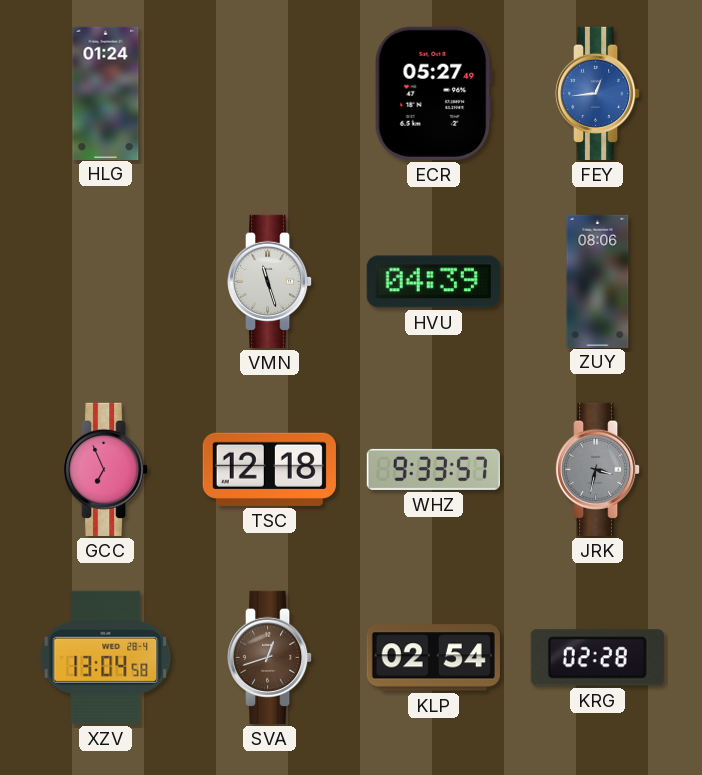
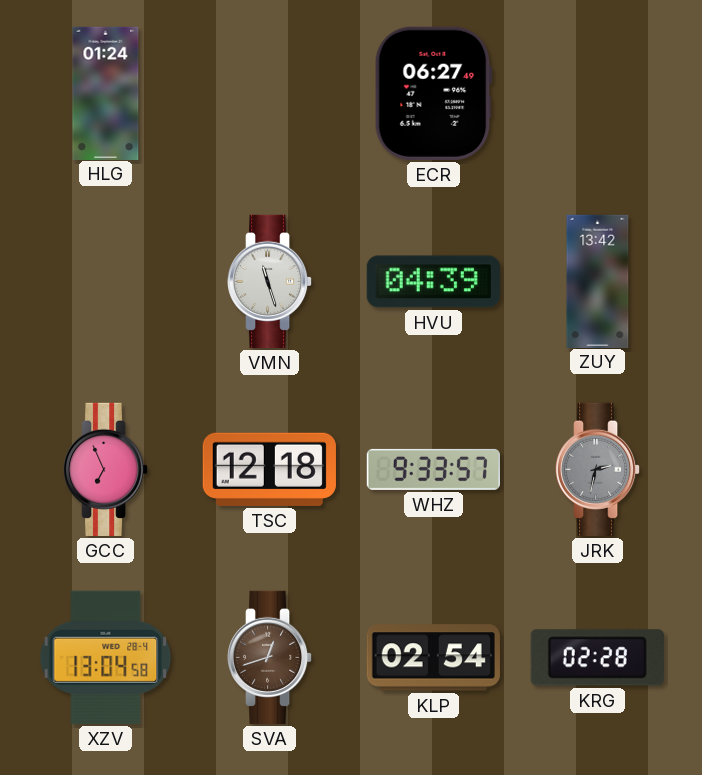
ECR: 05:27 -> 06:27 (433, 93)
FEY: 12:44 -> none (598, 93)
ZUY: 08:06 -> 13:42 (598, 281)
JRK: 3:32 -> 2:32 (598, 469)
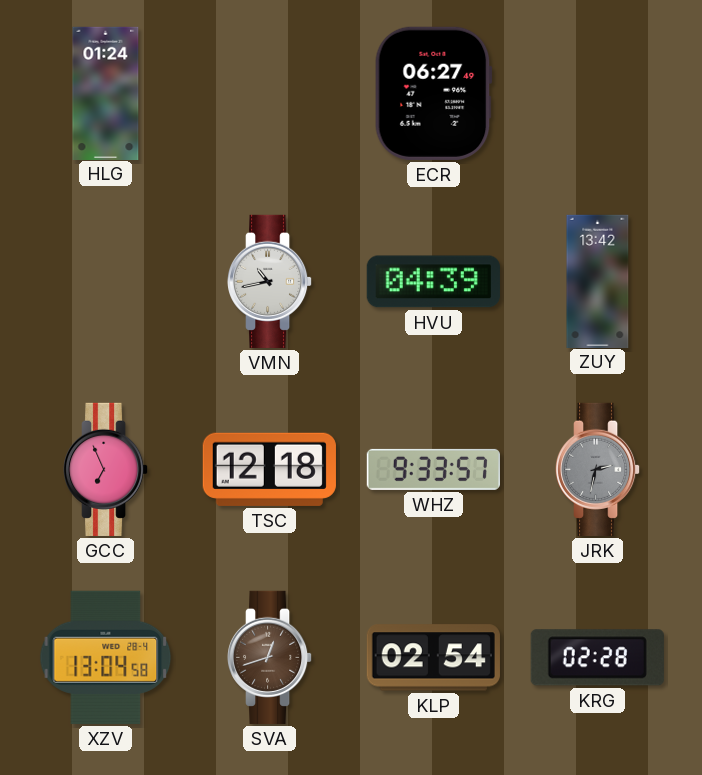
VMN: 11:27 -> 10:43 (270, 281)
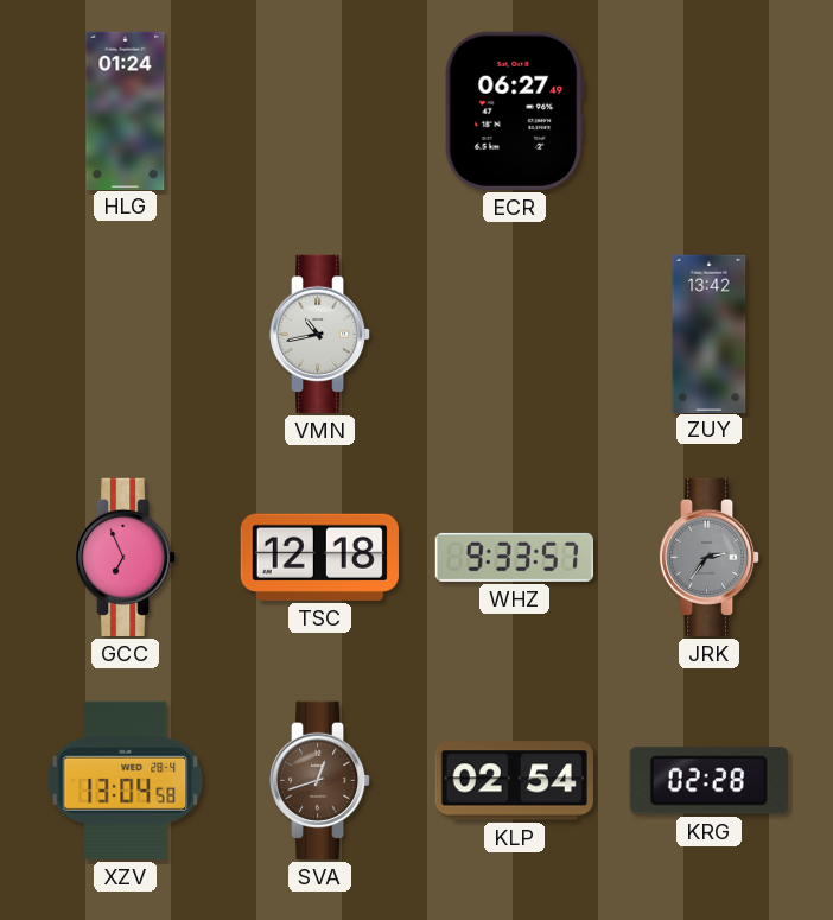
HVU: 04:39 -> none (433, 282)
JRK: 2:32 -> 2:36 (710, 557)
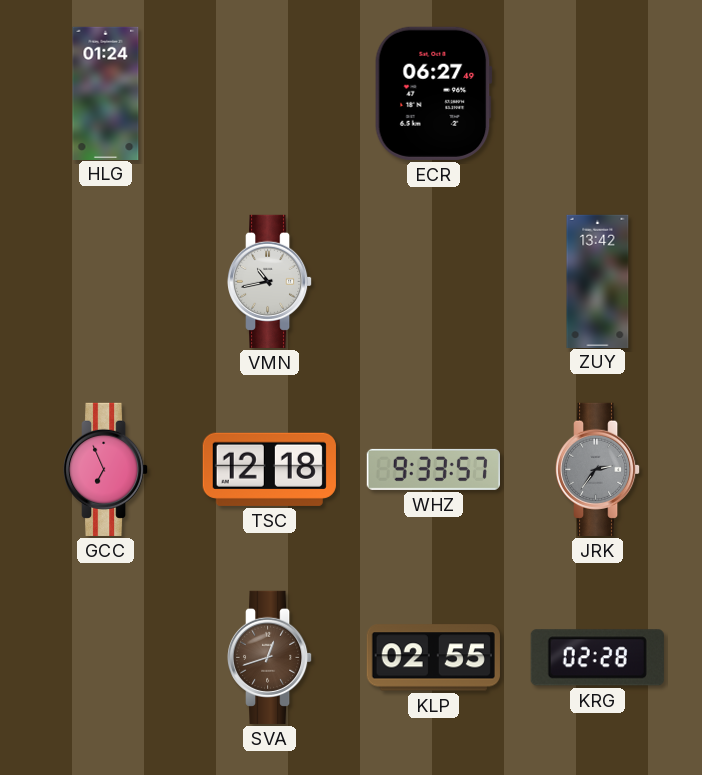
XZV: 13:04 -> none (126, 780)
KLP: 02:54 -> 02:55 (433, 658)
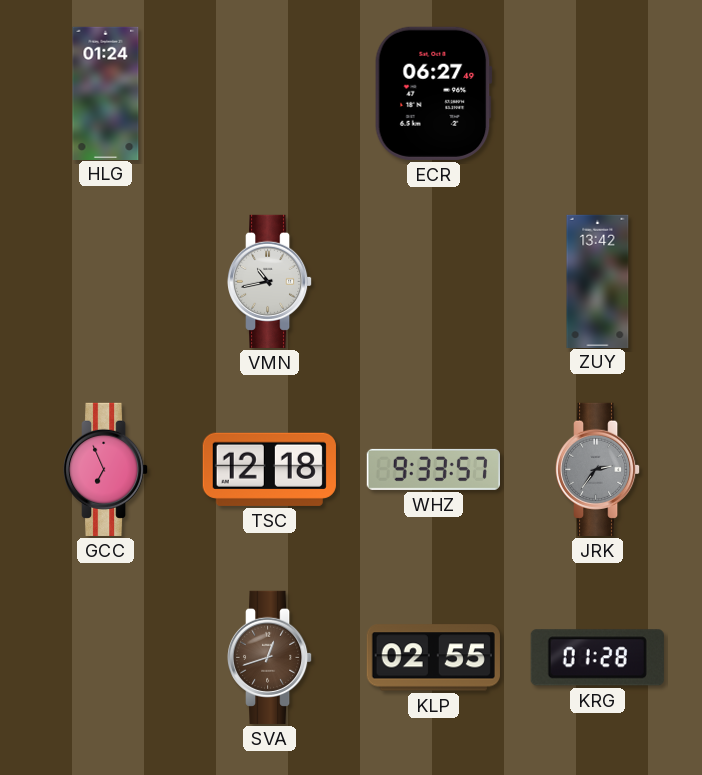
KRG: 02:28 -> 01:28 (597, 658)
